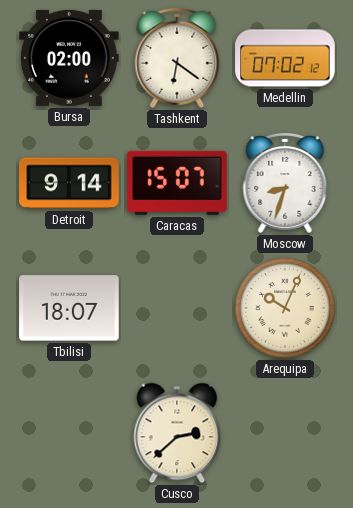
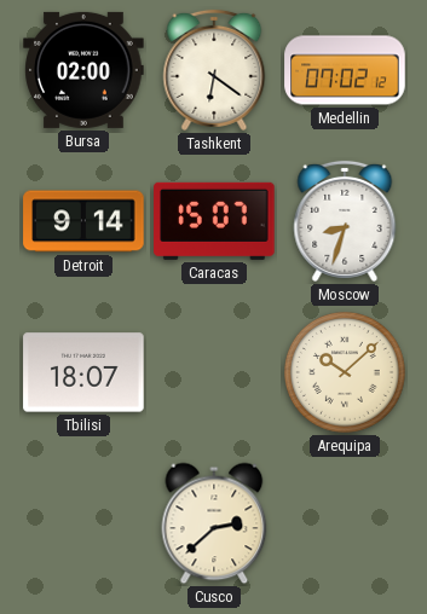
Arequipa: 10:04 -> 10:08 (345, 372)
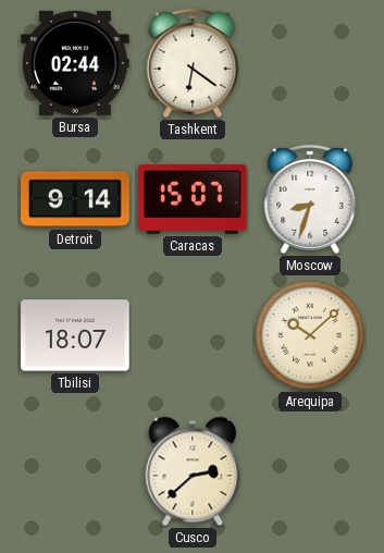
Bursa: 02:00 -> 02:44 (75, 63)
Medellin: 07:02 -> none (345, 70)
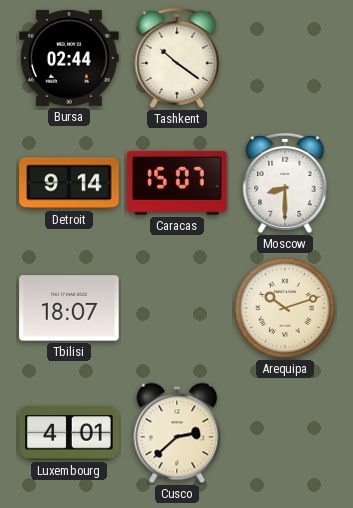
Tashkent: 6:21 -> 10:21 (177, 58)
Moscow: 8:33 -> 8:30 (285, 183)
Arequipa: 10:08 -> 10:12 (285, 308)
Luxembourg: none -> 4:01 (69, 433)
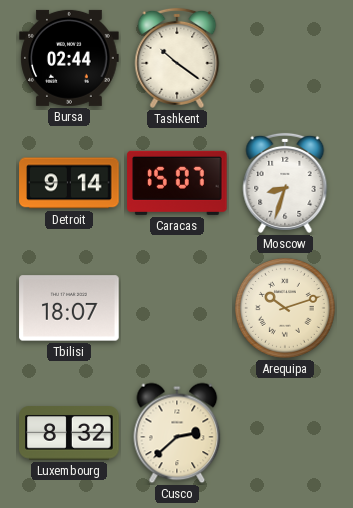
Moscow: 8:30 -> 8:33 (285, 183)
Luxembourg: 4:01 -> 8:32 (69, 433)
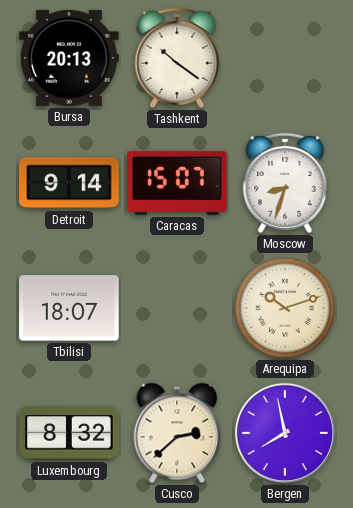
Bursa: 02:44 -> 20:13 (69, 58)
Bergen: none -> 7:58 (285, 433)
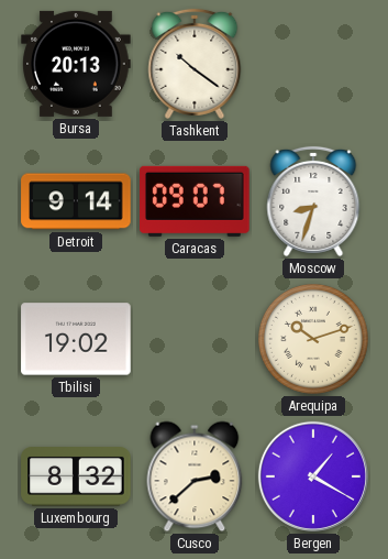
Caracas: 15:07 -> 09:07 (195, 201)
Tbilisi: 18:07 -> 19:02 (76, 339)
Bergen: 7:58 -> 1:20 (313, 476)
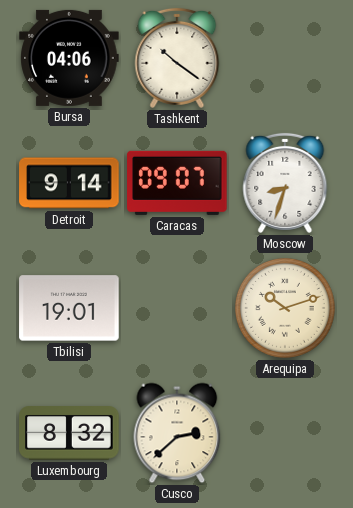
Bursa: 20:13 -> 04:06 (69, 58)
Tbilisi: 19:02 -> 19:01 (69, 308)
Bergen: 1:20 -> none (313, 476)
